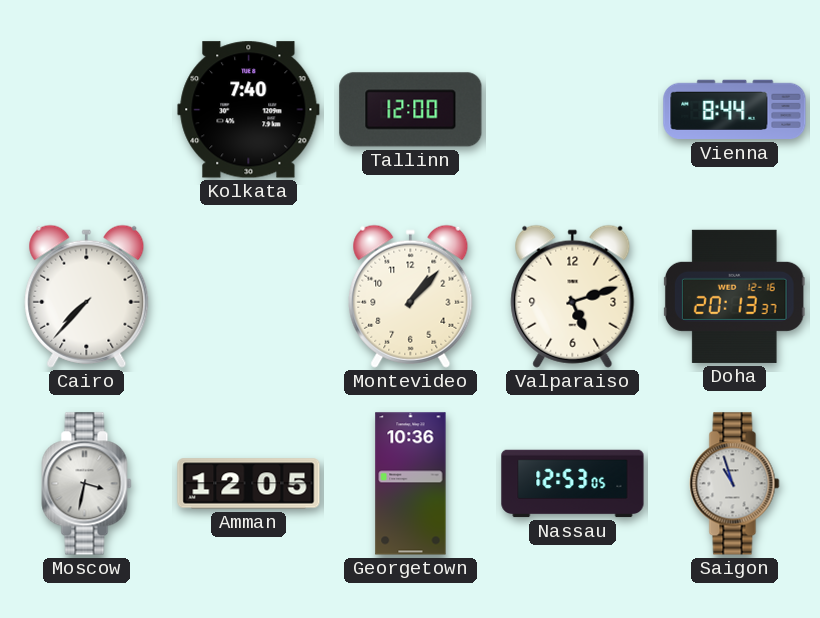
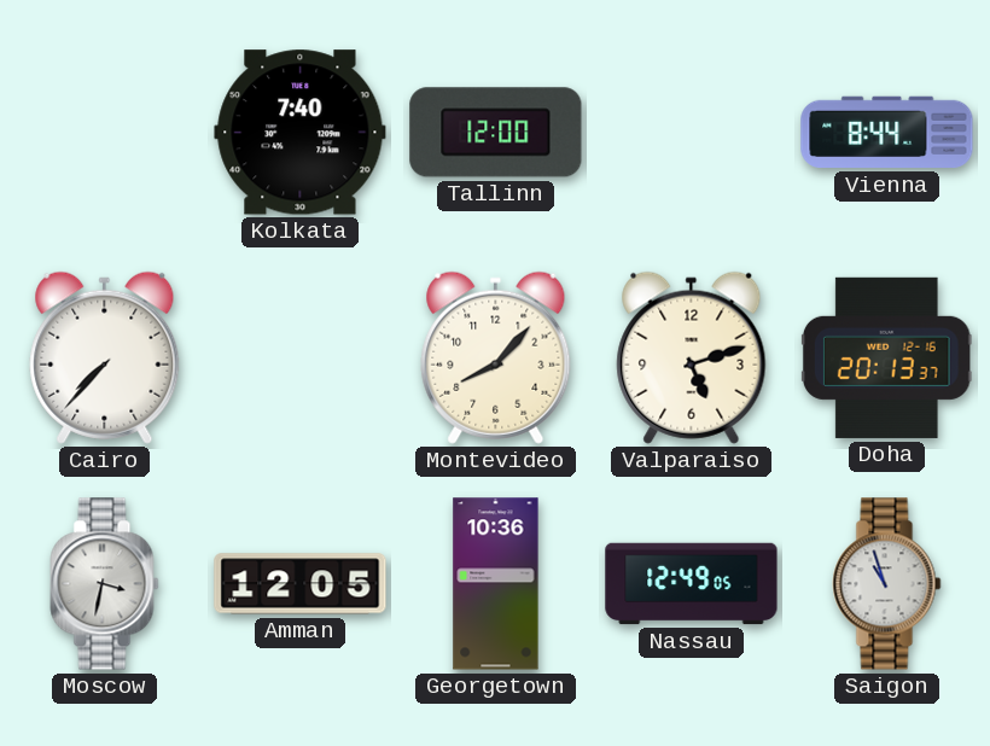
Montevideo: 1:07 -> 8:07 (496, 357)
Nassau: 12:53 -> 12:49 (692, 584)
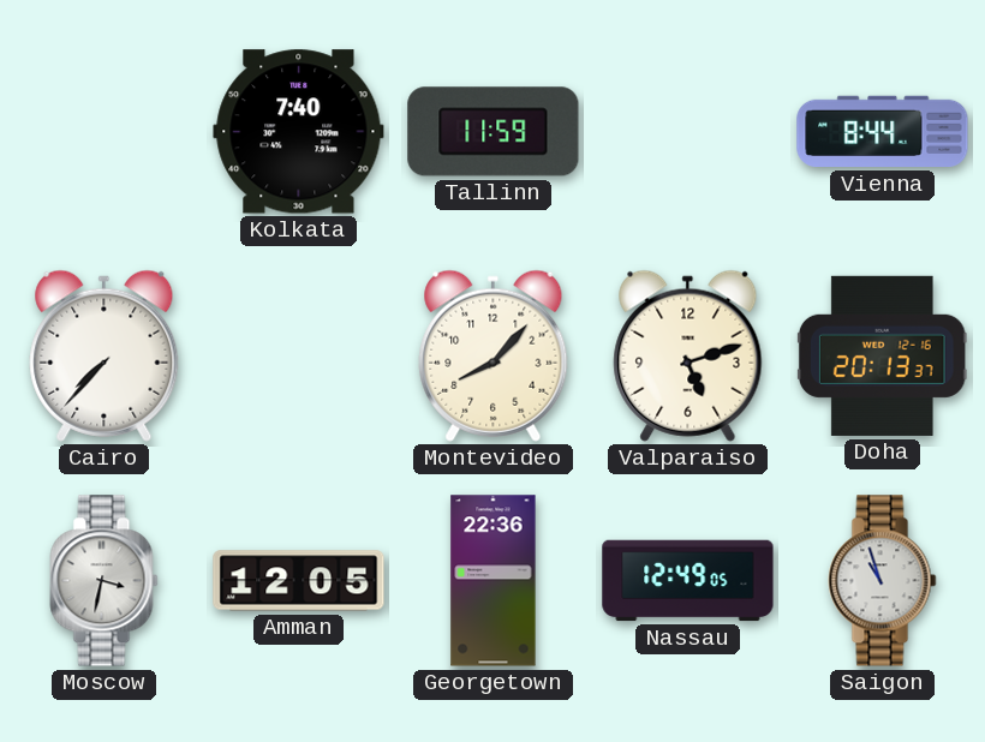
Tallinn: 12:00 -> 11:59 (494, 132)
Georgetown: 10:36 -> 22:36 (494, 581)
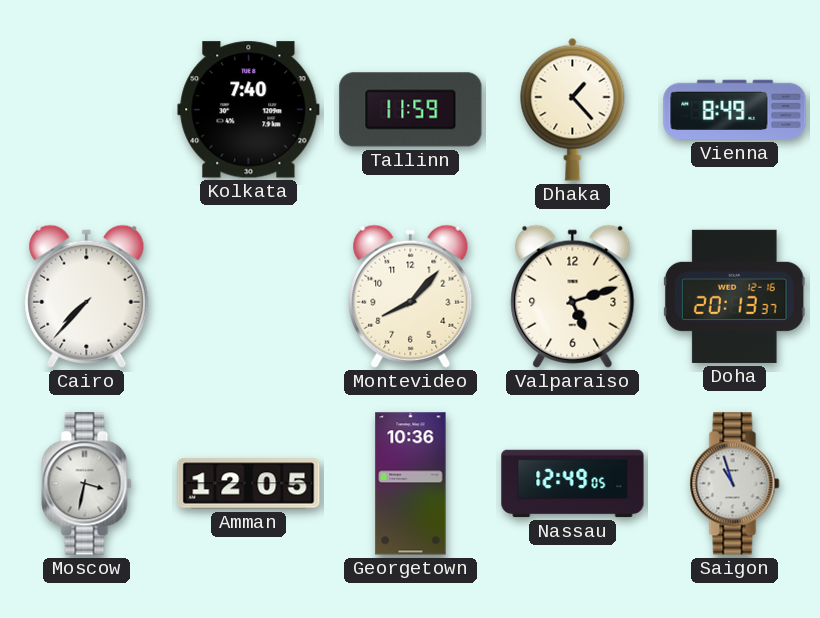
Dhaka: none -> 1:23 (573, 109)
Vienna: 8:44 -> 8:49 (735, 110)
Georgetown: 22:36 -> 10:36 (411, 484)
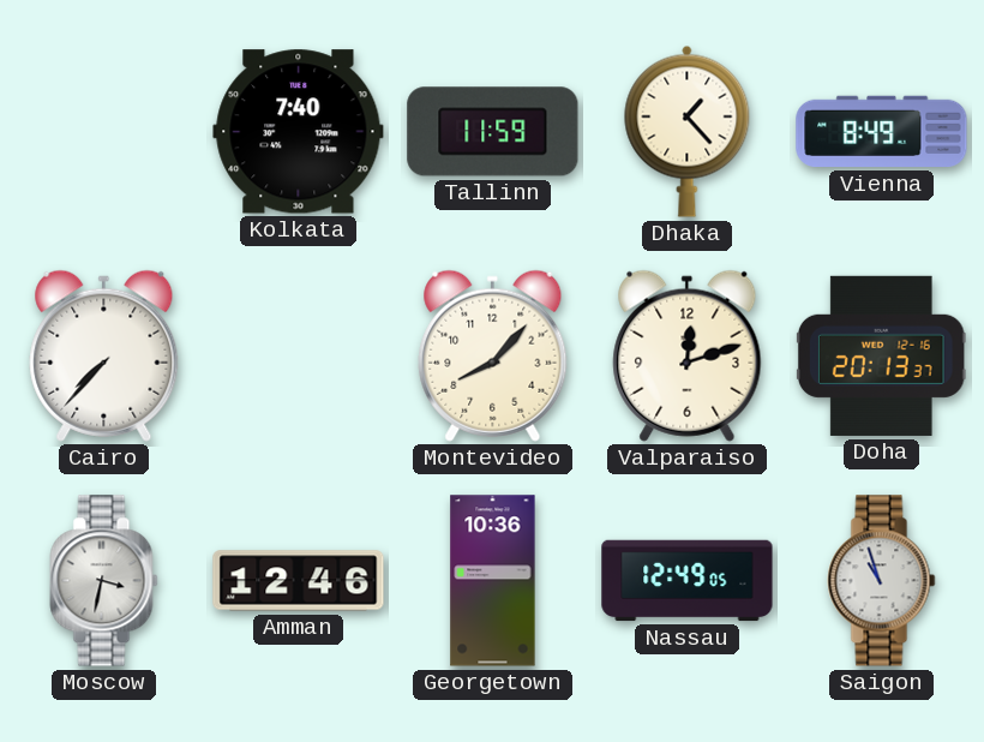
Valparaiso: 5:12 -> 12:12 (688, 355)
Amman: 12:05 -> 12:46 (299, 581)
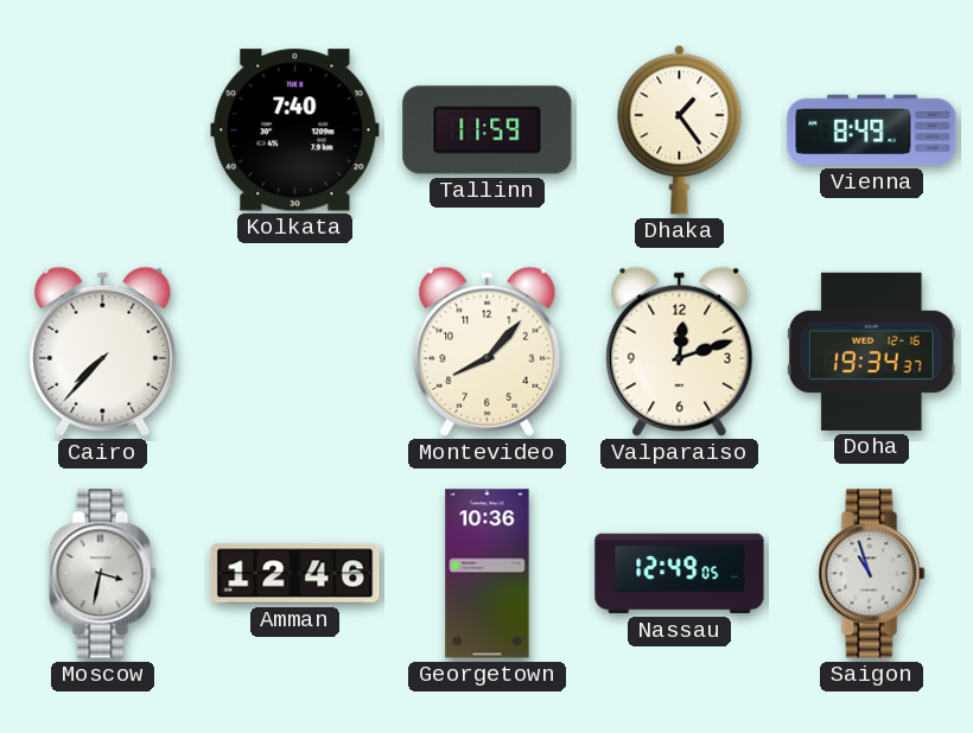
Dhaka: 1:23 -> 1:24 (680, 129)
Doha: 20:13 -> 19:34 (871, 351)
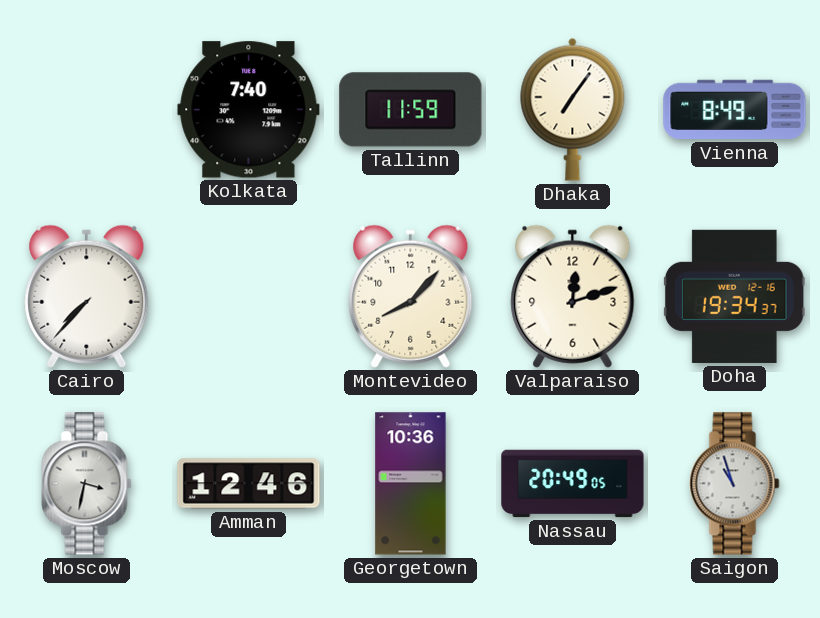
Dhaka: 1:24 -> 7:06 (573, 109)
Nassau: 12:49 -> 20:49 (573, 484)
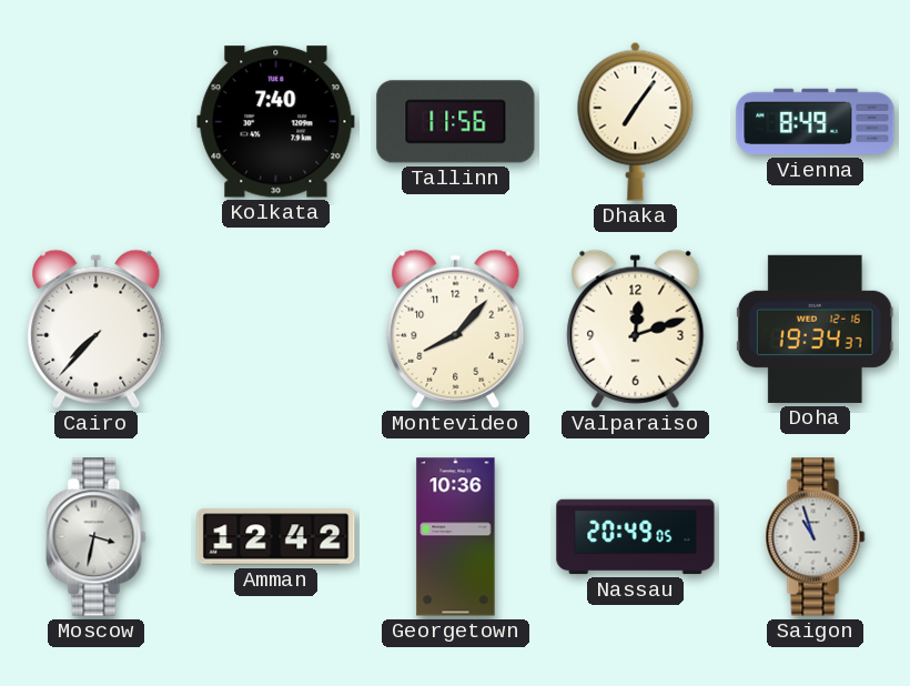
Tallinn: 11:59 -> 11:56 (456, 122)
Amman: 12:46 -> 12:42 (276, 537)
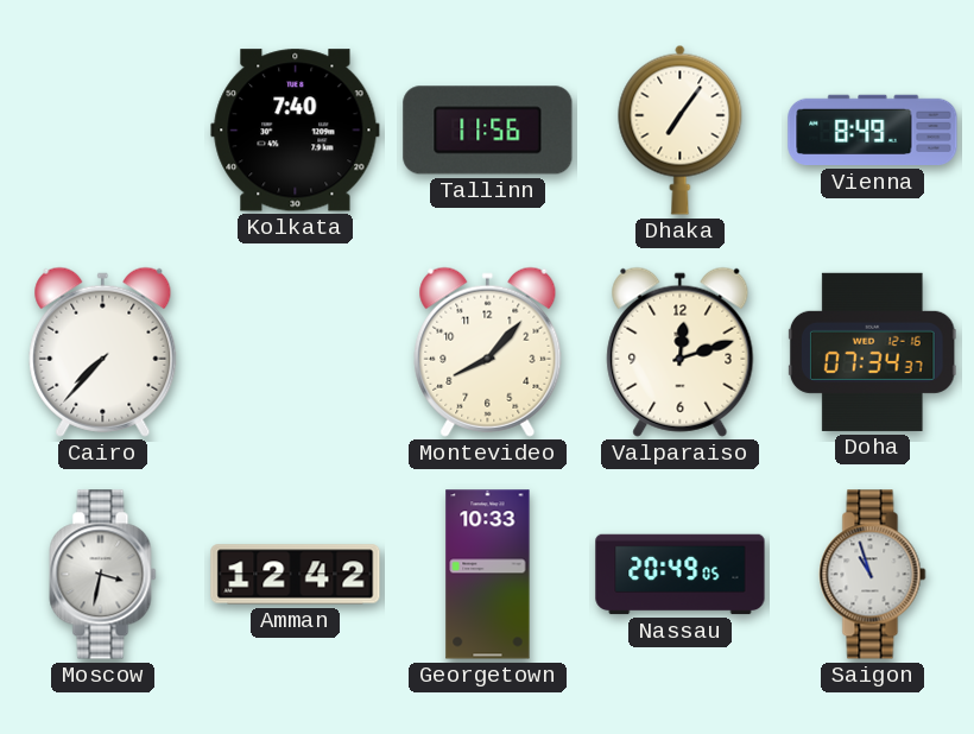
Doha: 19:34 -> 07:34 (872, 352)
Georgetown: 10:36 -> 10:33 (488, 575)
